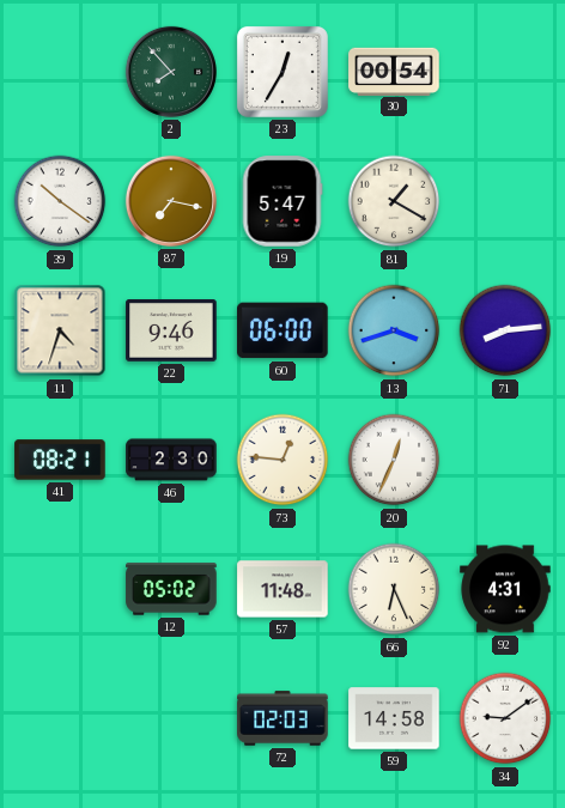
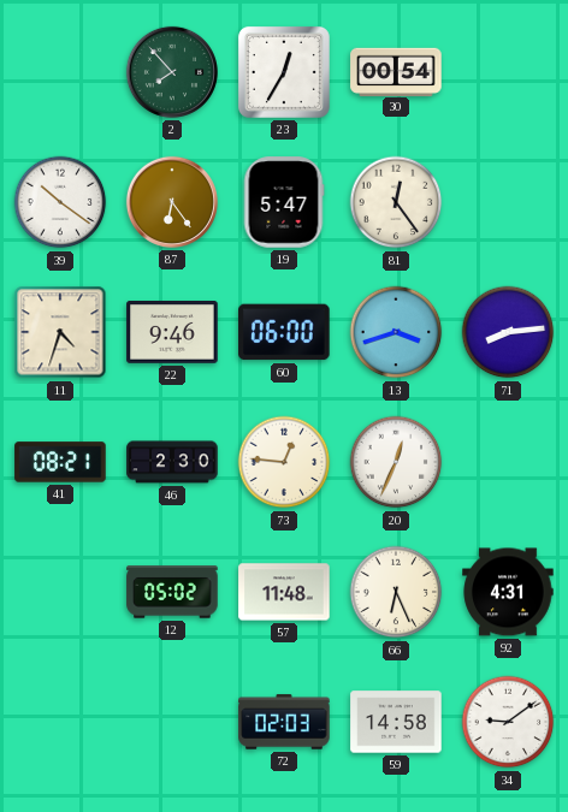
87: 7:17 -> 6:24 (172, 202)
81: 1:20 -> 12:24 (396, 202)
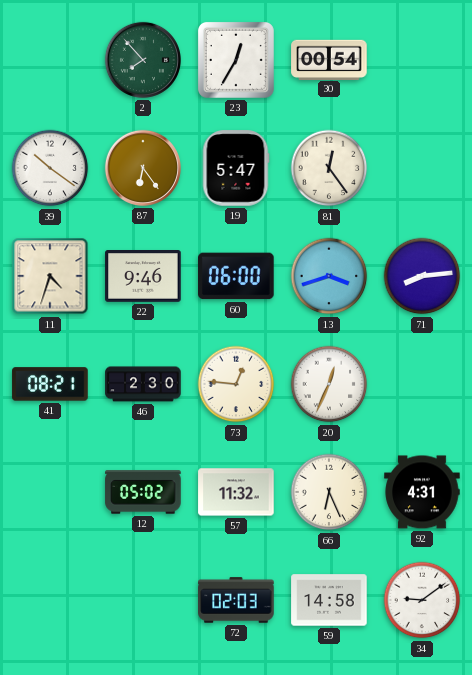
57: 11:48 -> 11:32 (236, 492)
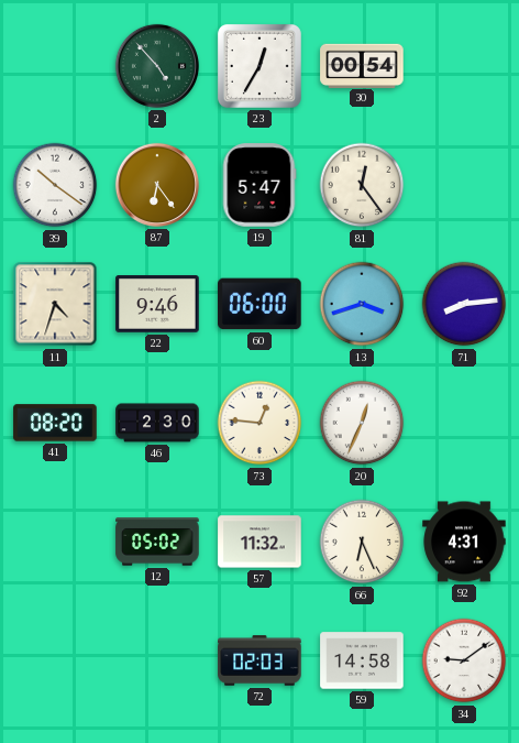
2: 7:53 -> 4:53 (157, 66)
41: 08:21 -> 08:20 (55, 423)
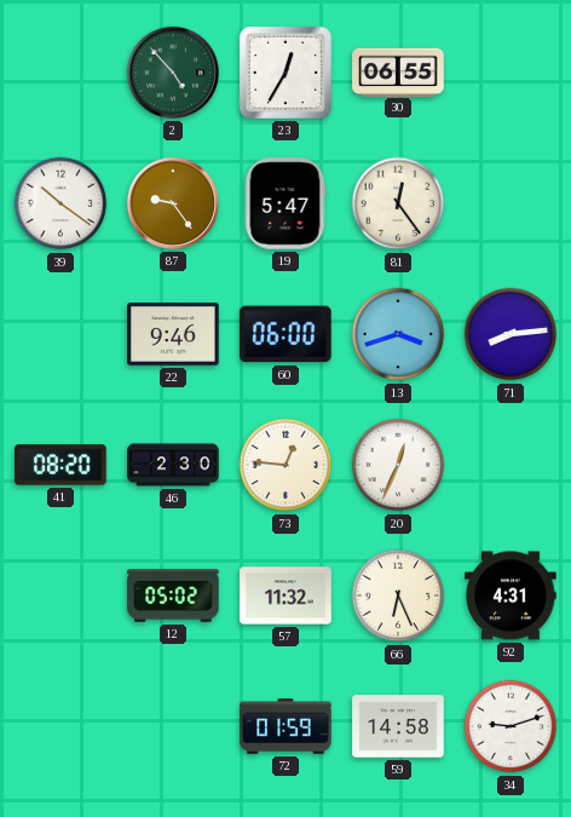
30: 00:54 -> 06:55 (398, 71)
87: 6:24 -> 9:24 (173, 203)
11: 4:33 -> none (55, 304)
72: 02:03 -> 01:59 (285, 726)
34: 9:09 -> 9:12 (511, 726)
